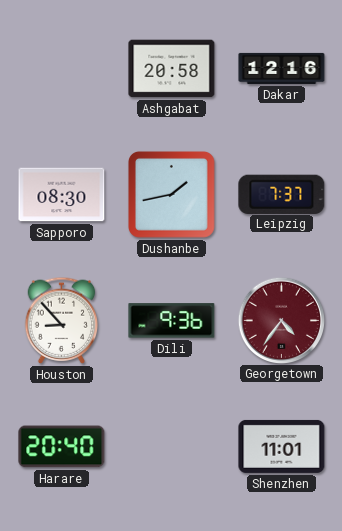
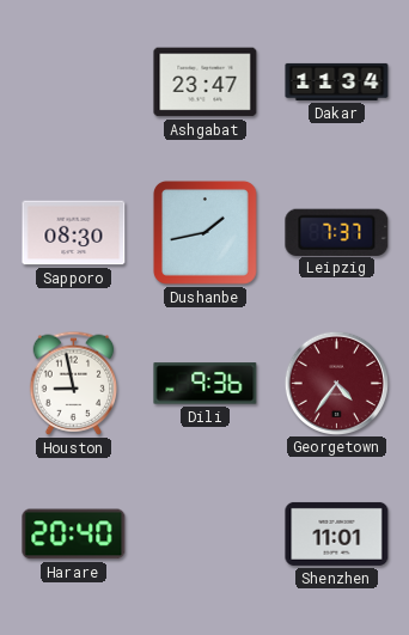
Ashgabat: 20:58 -> 23:47 (206, 83)
Dakar: 12:16 -> 11:34 (337, 81)
Houston: 8:53 -> 8:58 (74, 383)
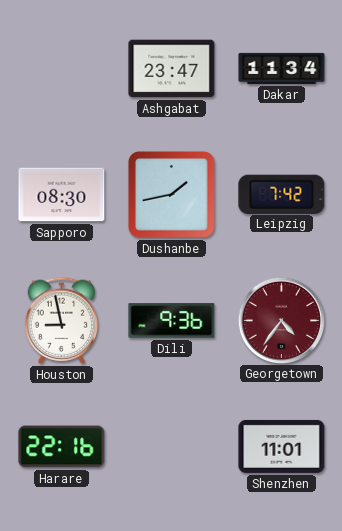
Leipzig: 7:37 -> 7:42 (282, 194)
Harare: 20:40 -> 22:16 (62, 447)
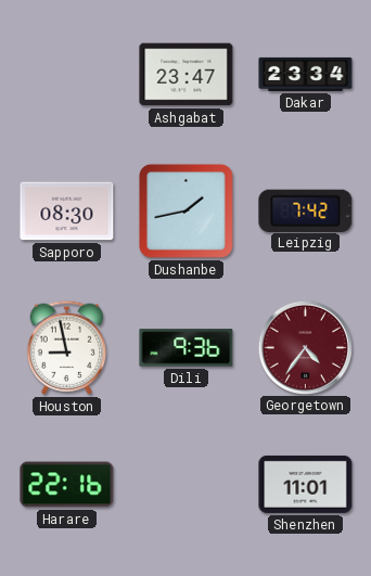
Dakar: 11:34 -> 23:34 (306, 74)
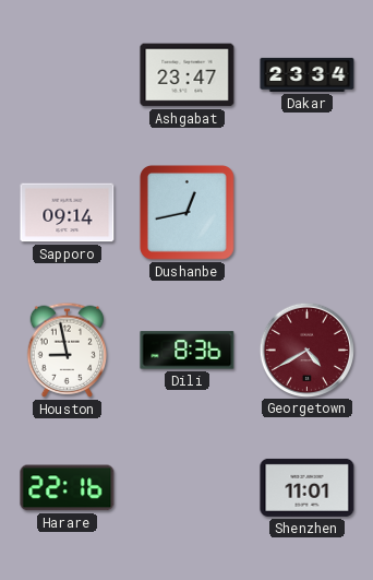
Sapporo: 08:30 -> 09:14 (68, 213)
Dushanbe: 1:43 -> 12:43 (186, 212)
Leipzig: 7:42 -> none (306, 210)
Dili: 9:36 -> 8:36 (188, 351)
Georgetown: 4:36 -> 4:40 (306, 350)
